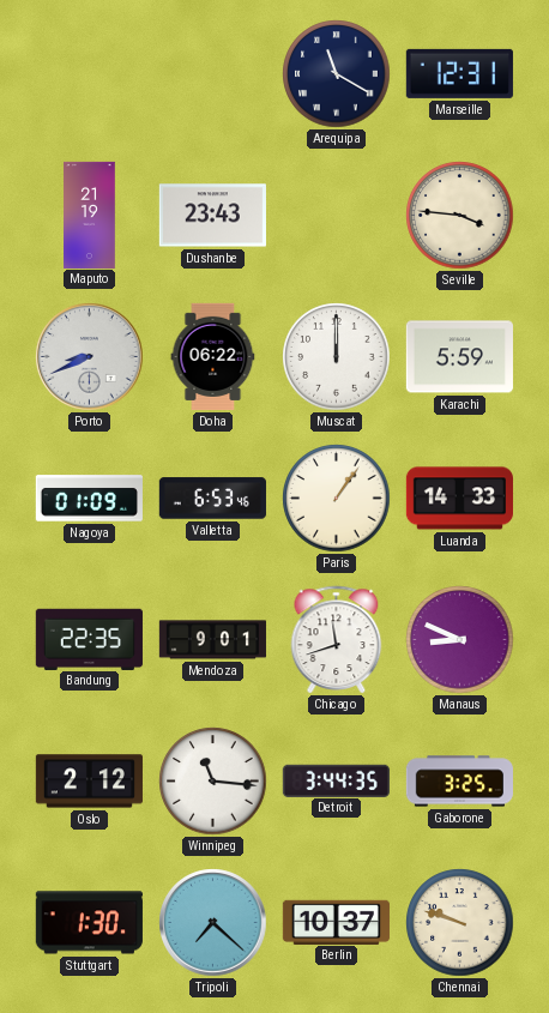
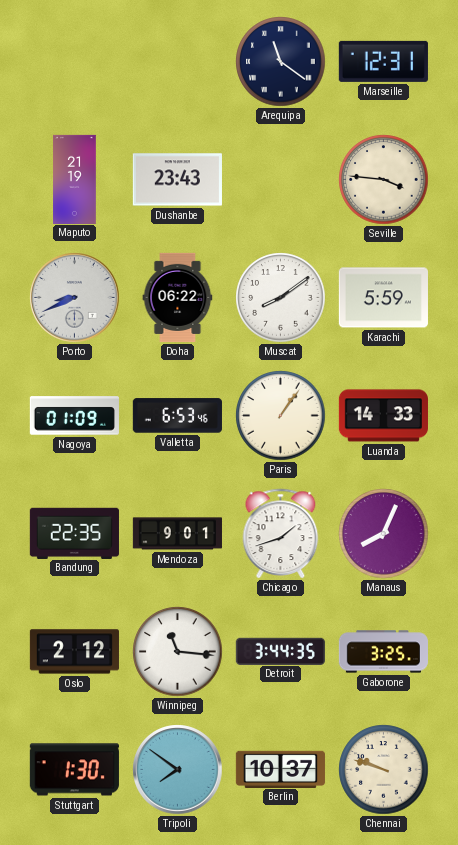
Arequipa: 11:20 -> 11:21 (281, 62)
Muscat: 12:00 -> 8:09 (281, 298)
Chicago: 11:42 -> 1:42 (281, 533)
Manaus: 8:49 -> 8:04 (384, 534)
Tripoli: 7:22 -> 7:51 (178, 770)
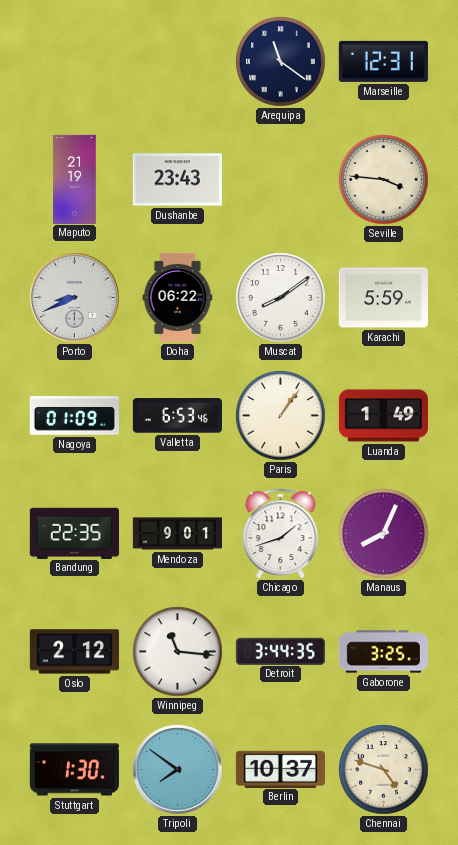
Luanda: 14:33 -> 1:49 (383, 416)
Chennai: 9:48 -> 4:48 (384, 770)
